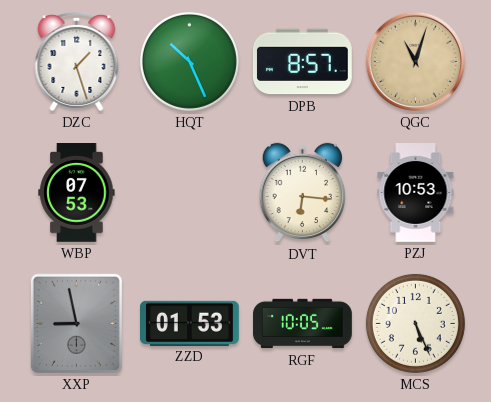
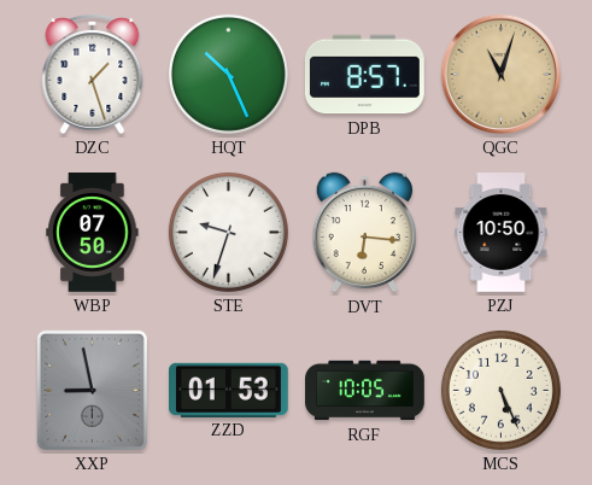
WBP: 07:53 -> 07:50 (93, 233)
STE: none -> 9:33 (228, 232)
PZJ: 10:53 -> 10:50 (502, 233)
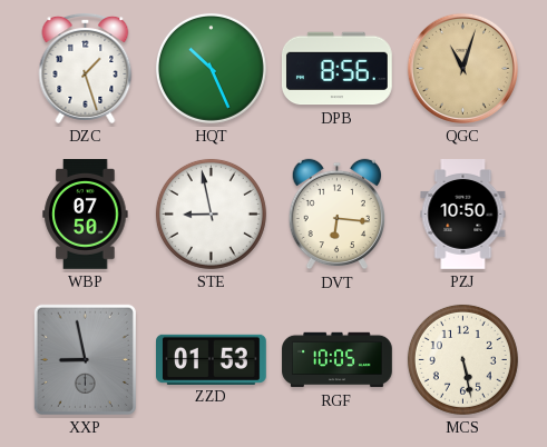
DPB: 8:57 -> 8:56 (336, 69)
STE: 9:33 -> 8:58 (211, 213)
MCS: 5:26 -> 5:28 (462, 359)
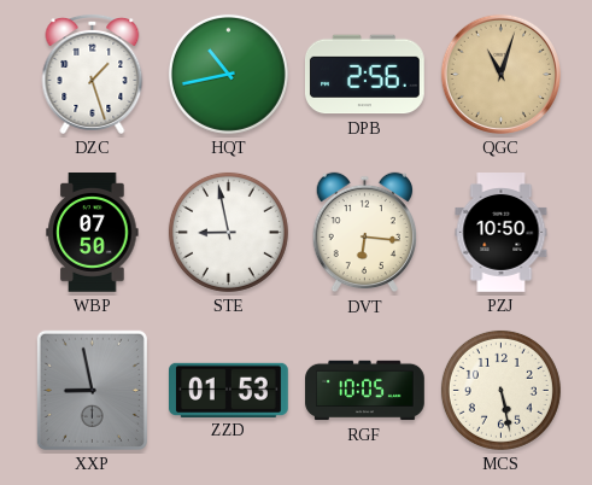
HQT: 10:26 -> 10:43 (228, 74)
DPB: 8:56 -> 2:56 (364, 75)
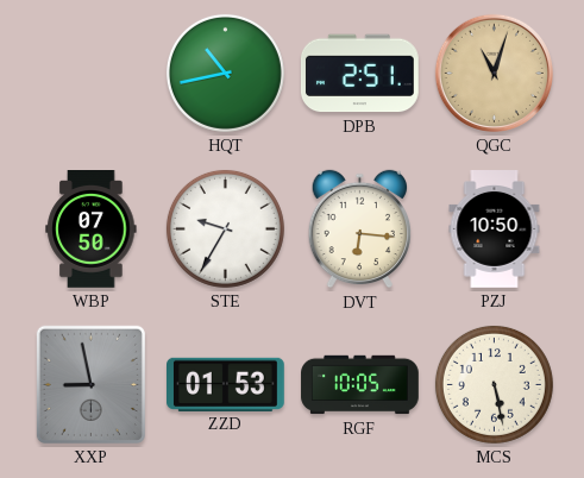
DZC: 1:27 -> none (93, 74)
DPB: 2:56 -> 2:51 (359, 74)
STE: 8:58 -> 9:35 (225, 228)
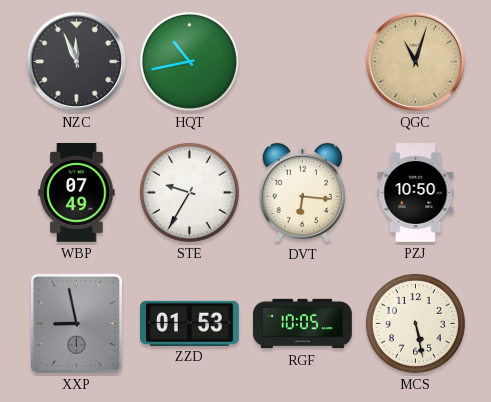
NZC: none -> 11:56 (76, 61)
DPB: 2:51 -> none (359, 74)
WBP: 07:50 -> 07:49 (77, 193)
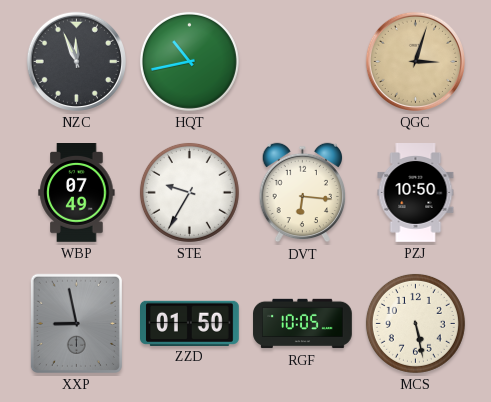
QGC: 11:03 -> 3:03 (415, 61)
ZZD: 01:53 -> 01:50 (190, 323)
